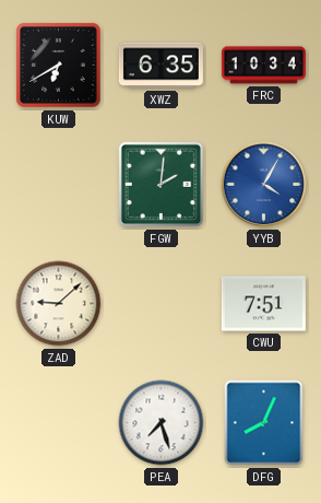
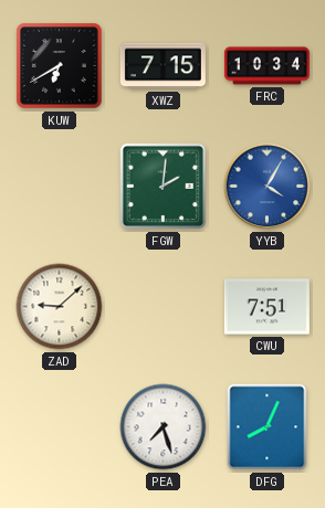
XWZ: 6:35 -> 7:15 (162, 66)
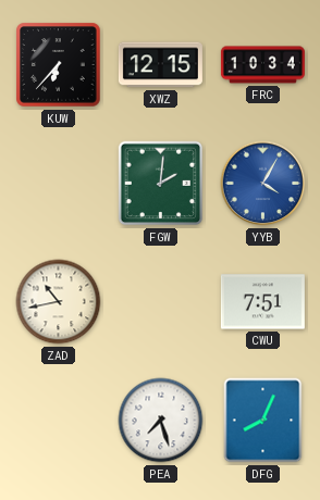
KUW: 6:40 -> 6:37 (59, 65)
XWZ: 7:15 -> 12:15 (160, 65)
ZAD: 9:08 -> 10:43 (59, 302)
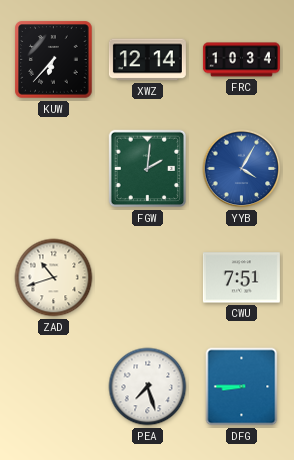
XWZ: 12:15 -> 12:14 (147, 60)
ZAD: 10:43 -> 10:42 (54, 278)
DFG: 8:04 -> 8:45 (242, 387)
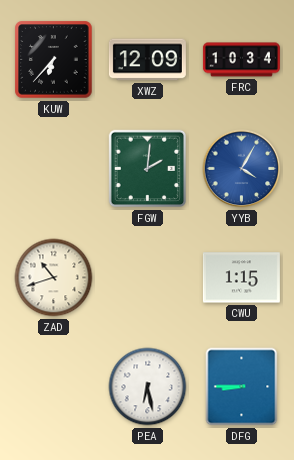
XWZ: 12:14 -> 12:09 (147, 60)
CWU: 7:51 -> 1:15 (241, 278)
PEA: 7:27 -> 6:28 (148, 387)
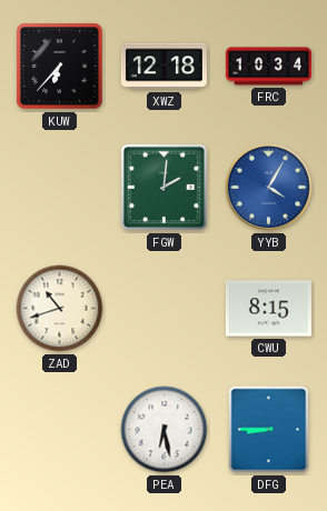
XWZ: 12:09 -> 12:18 (163, 67)
CWU: 1:15 -> 8:15 (268, 309)
